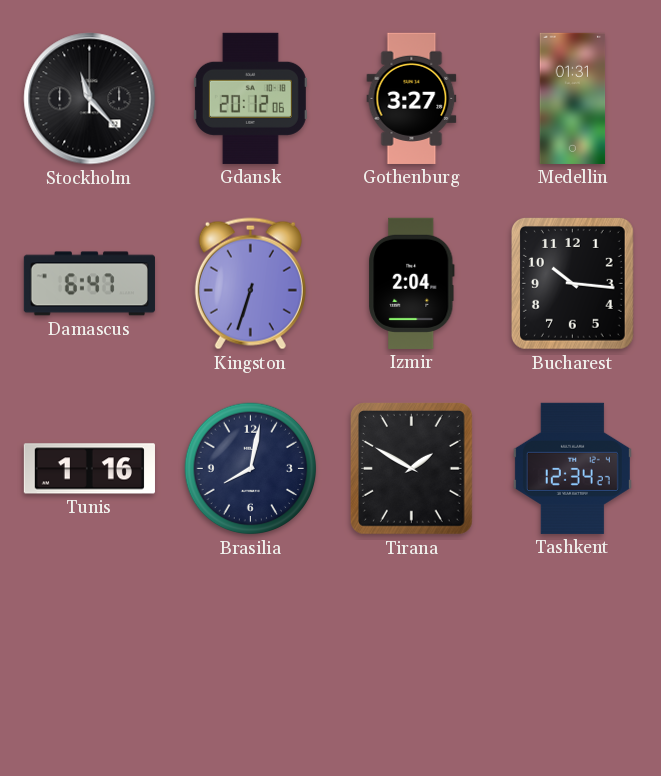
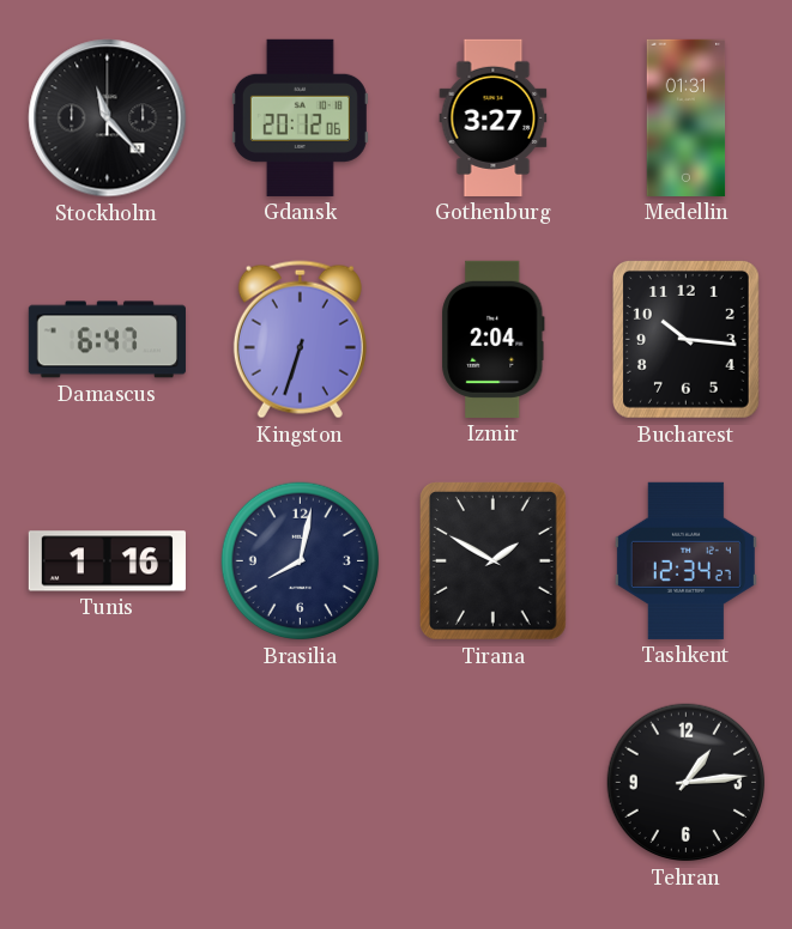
Tehran: none -> 1:14 (687, 783)
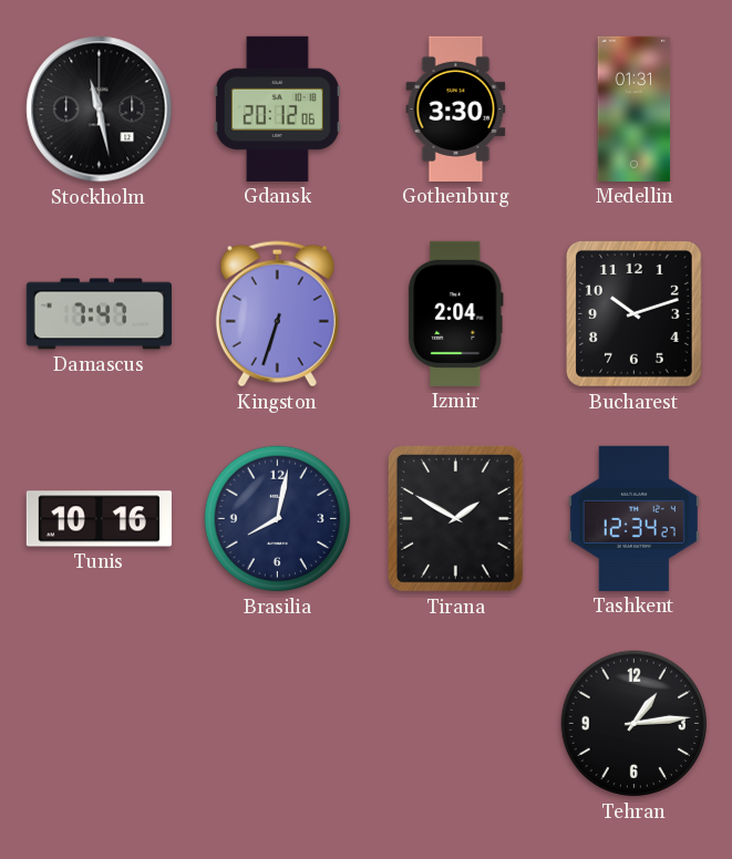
Stockholm: 11:23 -> 11:28 (100, 110)
Gothenburg: 3:27 -> 3:30 (456, 108)
Damascus: 6:47 -> 7:47 (99, 314)
Bucharest: 10:16 -> 10:12 (633, 314)
Tunis: 1:16 -> 10:16 (99, 519)
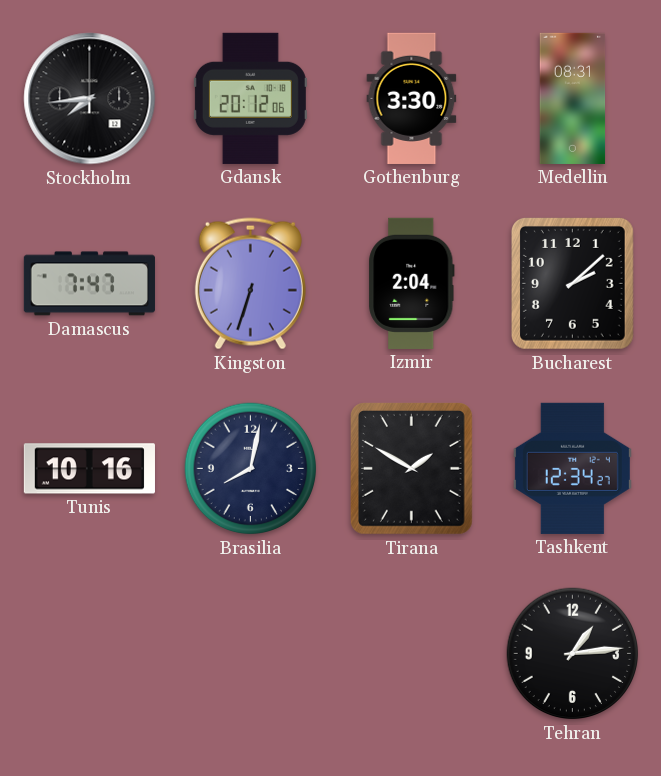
Stockholm: 11:28 -> 7:44 (90, 99)
Medellin: 01:31 -> 08:31 (573, 98)
Bucharest: 10:12 -> 2:08 (572, 284)
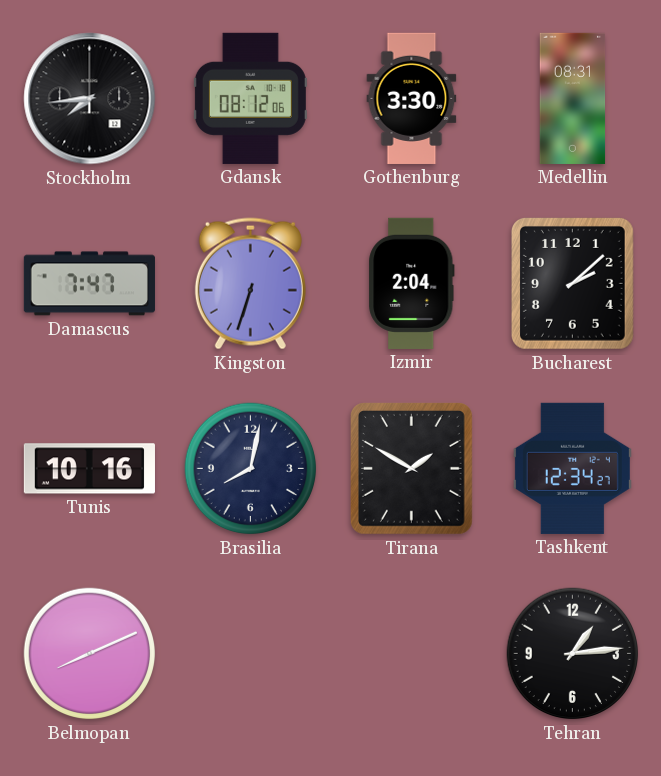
Gdansk: 20:12 -> 08:12 (250, 98)
Belmopan: none -> 8:11 (90, 654)
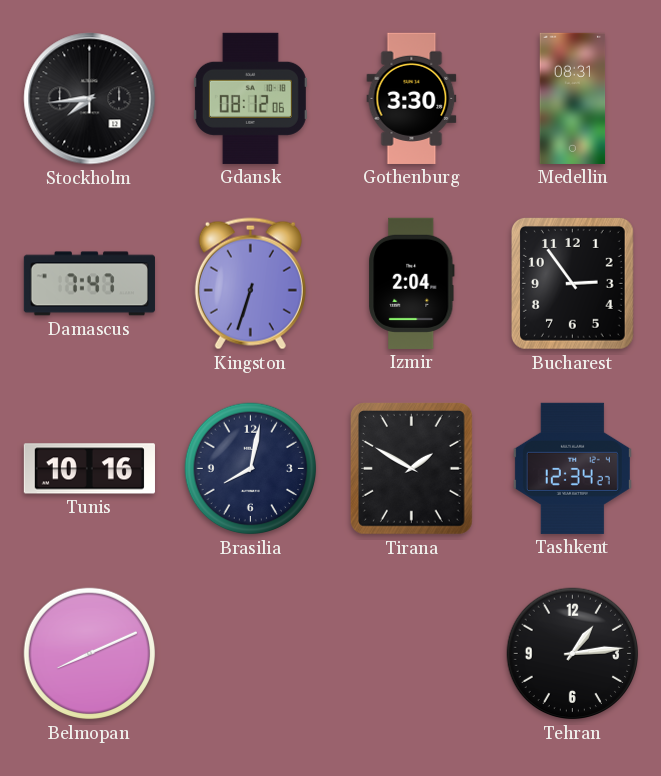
Bucharest: 2:08 -> 2:54 (572, 284)
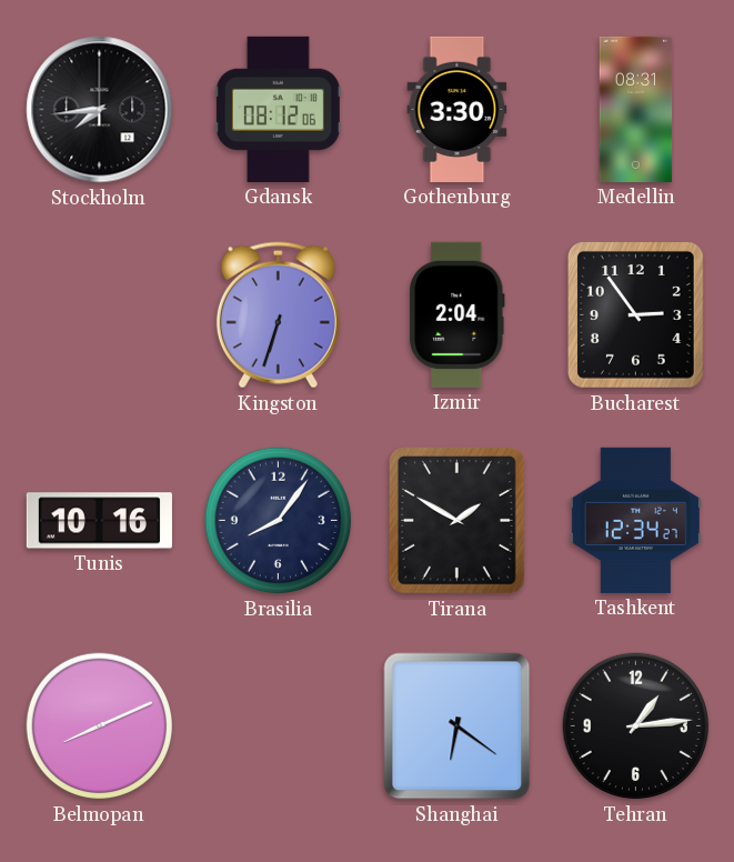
Damascus: 7:47 -> none (89, 284)
Brasilia: 8:02 -> 8:06 (279, 521)
Shanghai: none -> 6:21 (458, 726)
